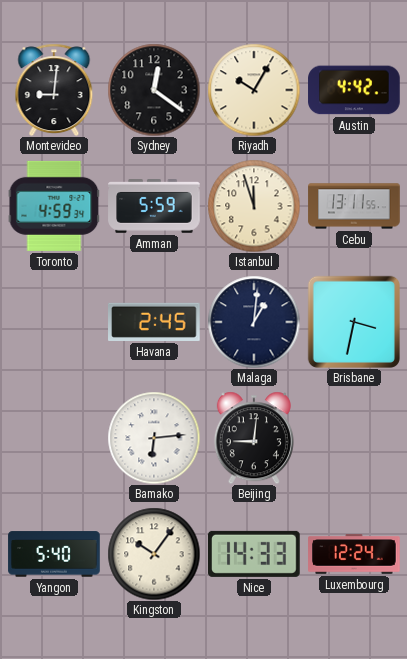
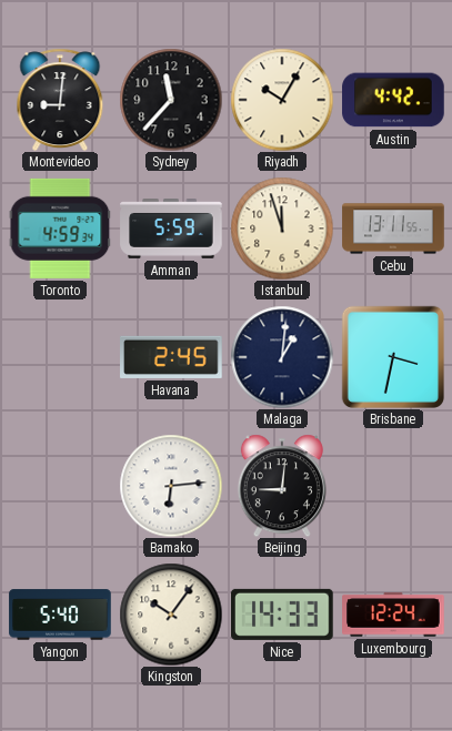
Sydney: 12:21 -> 11:37 (171, 100)
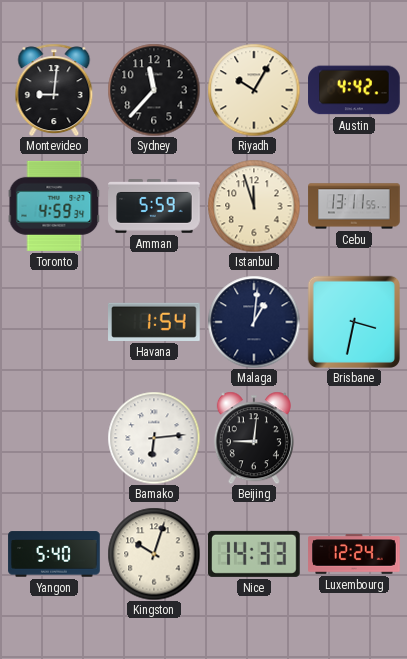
Havana: 2:45 -> 1:54 (154, 322)
Kingston: 10:06 -> 10:03 (154, 554)
